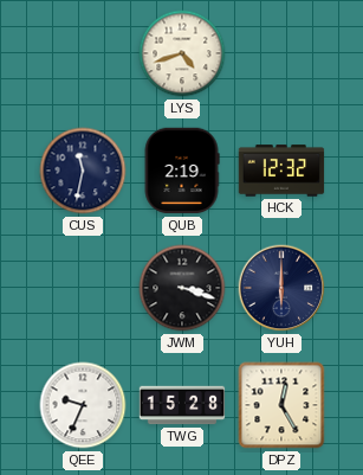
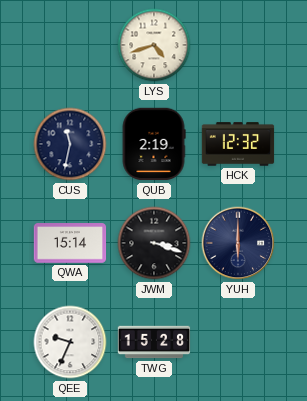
QWA: none -> 15:14 (70, 243)
DPZ: 12:25 -> none (281, 405)
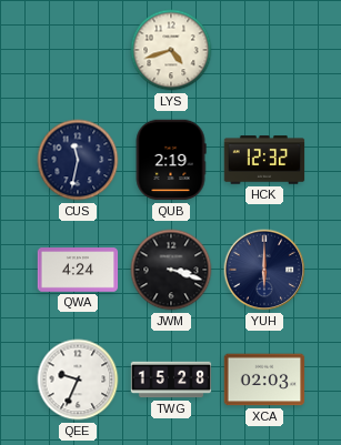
QWA: 15:14 -> 4:24 (78, 270)
XCA: none -> 02:03 (264, 380)
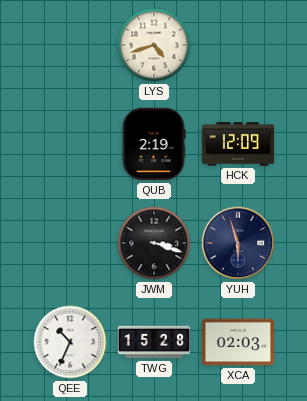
CUS: 11:32 -> none (78, 160)
HCK: 12:32 -> 12:09 (238, 144)
QWA: 4:24 -> none (78, 270)
YUH: 6:00 -> 5:57 (238, 243)
QEE: 9:34 -> 10:34 (70, 342)
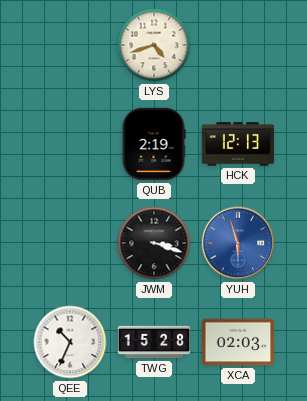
HCK: 12:09 -> 12:13 (238, 144)
YUH dial: navy -> blue (238, 243)
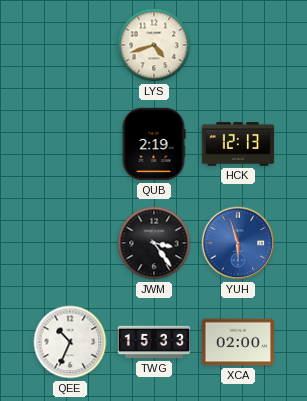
JWM: 3:18 -> 3:24 (154, 243)
TWG: 15:28 -> 15:33 (154, 342)
XCA: 02:03 -> 02:00 (238, 342)
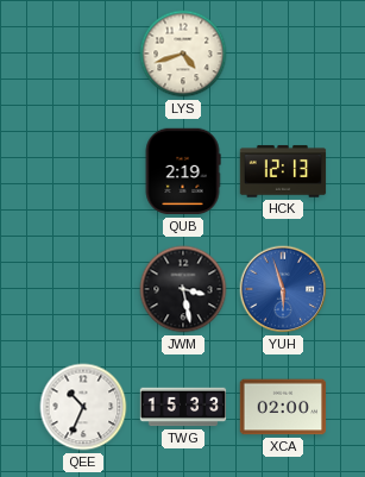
JWM: 3:24 -> 3:28 (183, 289)
